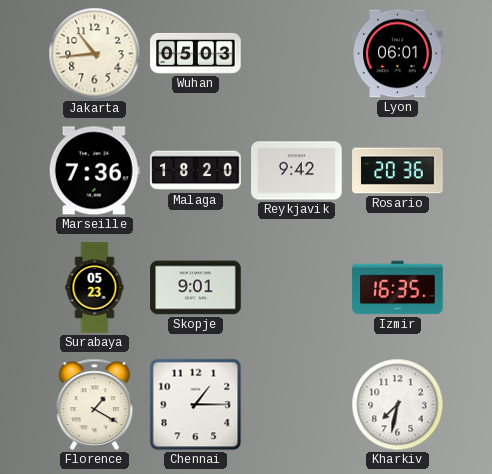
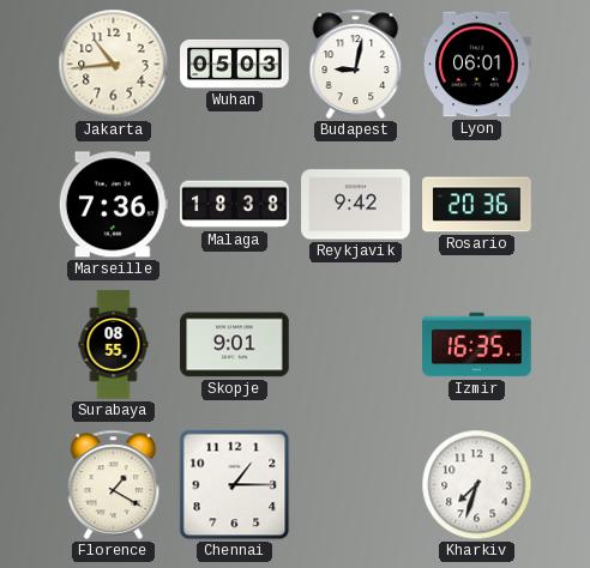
Budapest: none -> 9:02 (356, 64)
Malaga: 18:20 -> 18:38 (235, 205)
Surabaya: 05:23 -> 08:55 (114, 345)
Kharkiv: 7:32 -> 7:33 (477, 485)
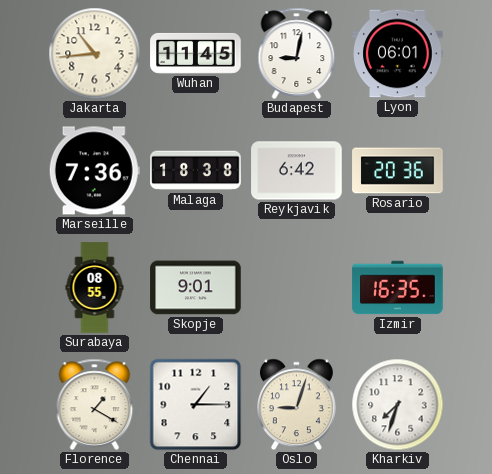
Wuhan: 05:03 -> 11:45 (196, 53)
Reykjavik: 9:42 -> 6:42 (297, 171)
Oslo: none -> 9:03 (296, 405)
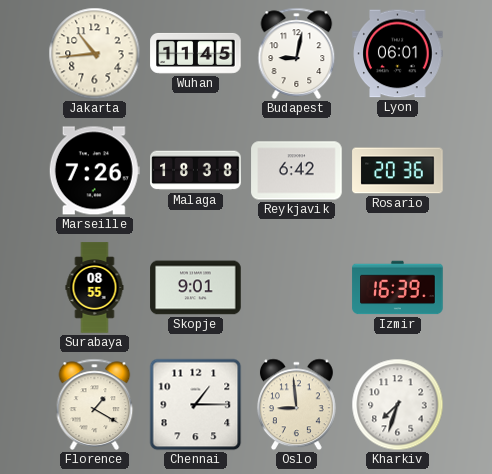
Marseille: 7:36 -> 7:26 (94, 171)
Izmir: 16:35 -> 16:39 (398, 288)
Oslo: 9:03 -> 8:59 (296, 405)
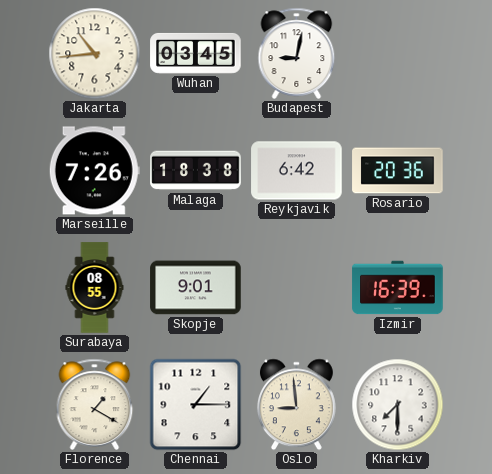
Wuhan: 11:45 -> 03:45 (196, 53)
Lyon: 06:01 -> none (398, 54)
Kharkiv: 7:33 -> 7:30 (398, 405)
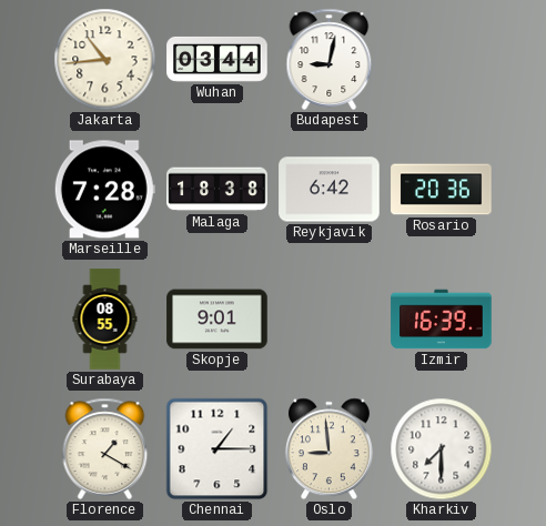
Wuhan: 03:45 -> 03:44 (218, 59)
Marseille: 7:26 -> 7:28 (104, 190)
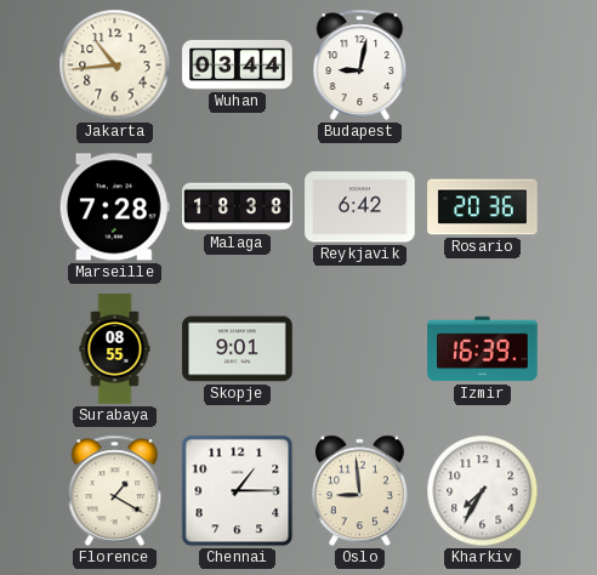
Kharkiv: 7:30 -> 7:35 (483, 491)
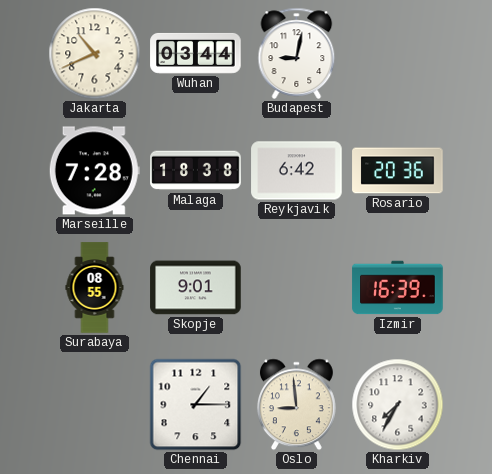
Jakarta: 10:44 -> 10:41 (95, 54)
Florence: 1:20 -> none (115, 490)
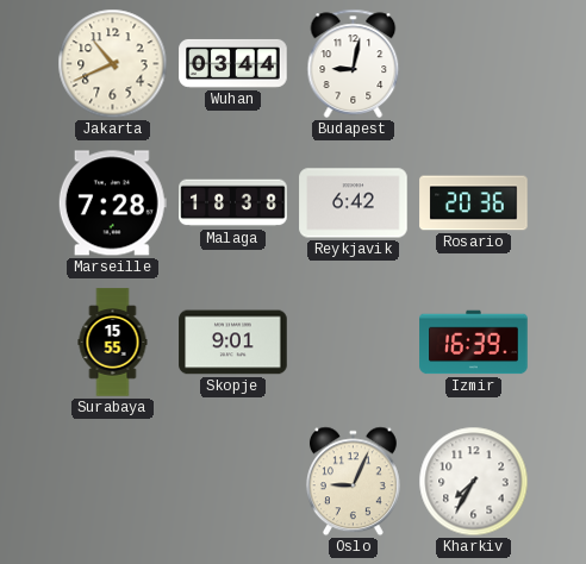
Surabaya: 08:55 -> 15:55 (113, 343)
Chennai: 1:15 -> none (196, 405)
Oslo: 8:59 -> 9:04 (353, 482)
